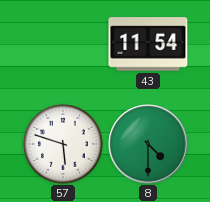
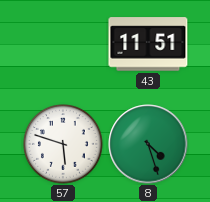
43: 11:54 -> 11:51 (148, 44)
8: 4:30 -> 4:27 (148, 144)
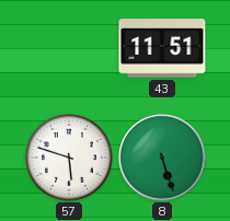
8: 4:27 -> 5:27 (162, 158)
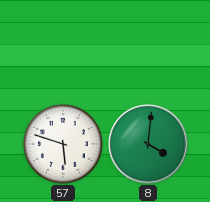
43: 11:51 -> none (162, 48)
8: 5:27 -> 4:01 (148, 144)
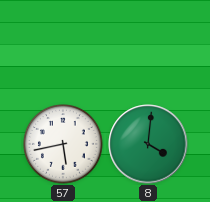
57: 5:48 -> 5:43 (64, 145)
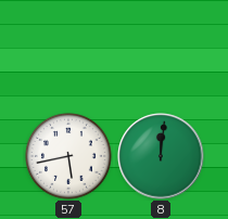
8: 4:01 -> 12:01 (161, 156)
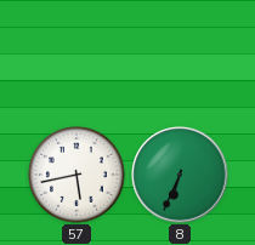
8: 12:01 -> 6:34 (180, 175)
